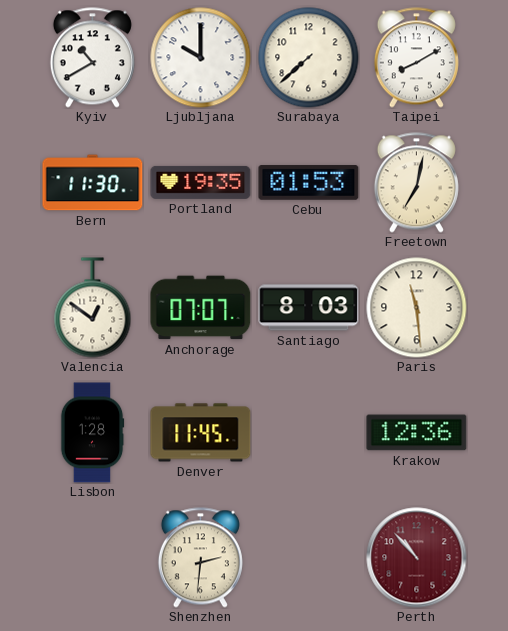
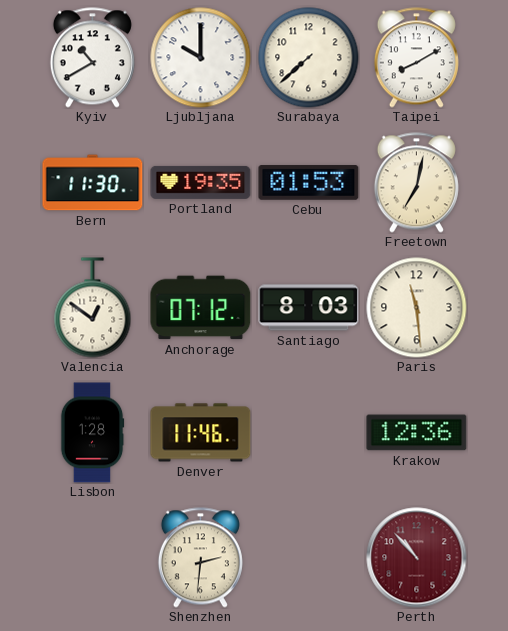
Anchorage: 07:07 -> 07:12 (201, 308)
Denver: 11:45 -> 11:46 (201, 433)
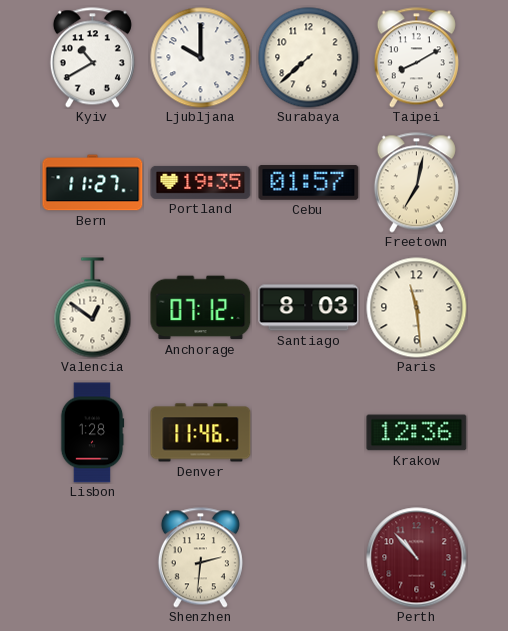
Bern: 11:30 -> 11:27 (93, 183)
Cebu: 01:53 -> 01:57 (309, 183)
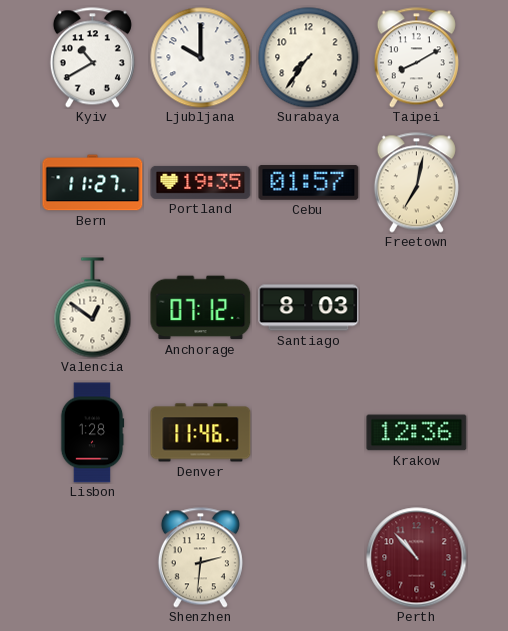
Surabaya: 7:38 -> 7:36 (309, 58)
Paris: 11:29 -> none (417, 308)
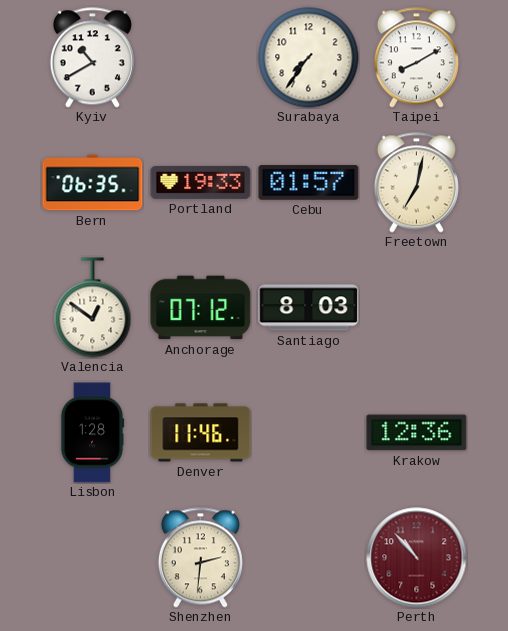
Ljubljana: 10:00 -> none (201, 58)
Bern: 11:27 -> 06:35 (93, 183)
Portland: 19:35 -> 19:33 (201, 182)
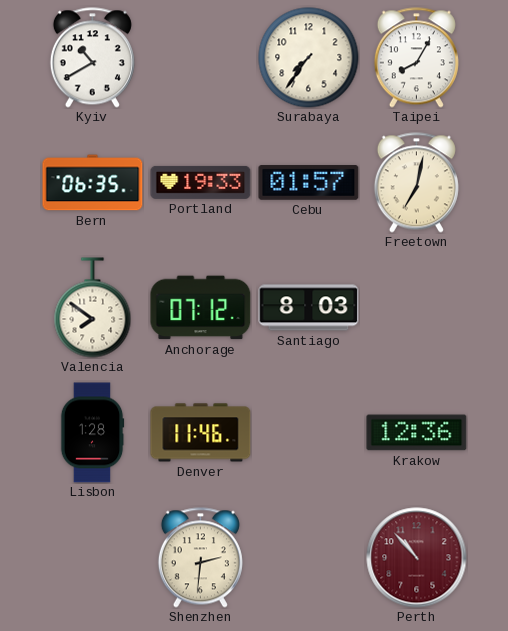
Taipei: 8:10 -> 8:05 (416, 58)
Valencia: 12:51 -> 7:51 (93, 308)
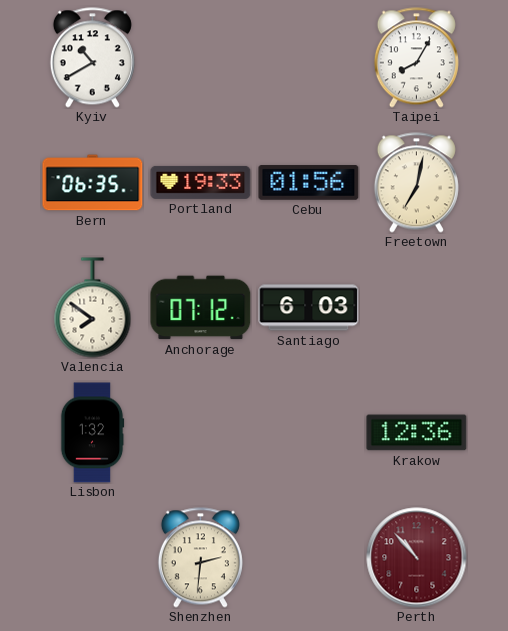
Surabaya: 7:36 -> none (309, 58)
Cebu: 01:57 -> 01:56 (309, 183)
Santiago: 8:03 -> 6:03 (309, 308)
Lisbon: 1:28 -> 1:32 (92, 433)
Denver: 11:46 -> none (201, 433)
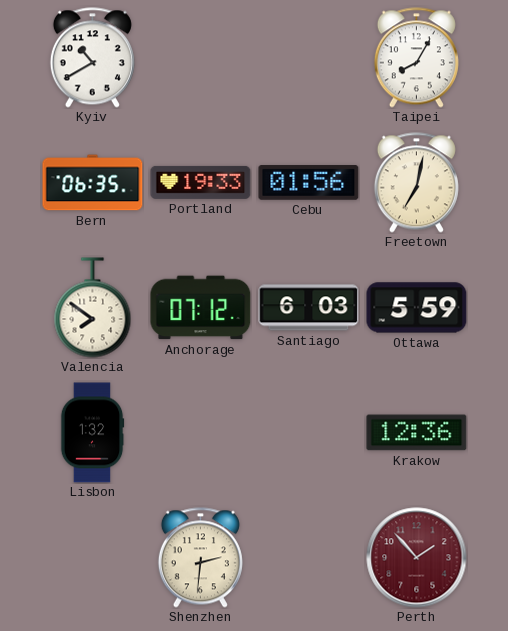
Ottawa: none -> 5:59 (417, 308)
Perth: 10:53 -> 1:53 (417, 558)
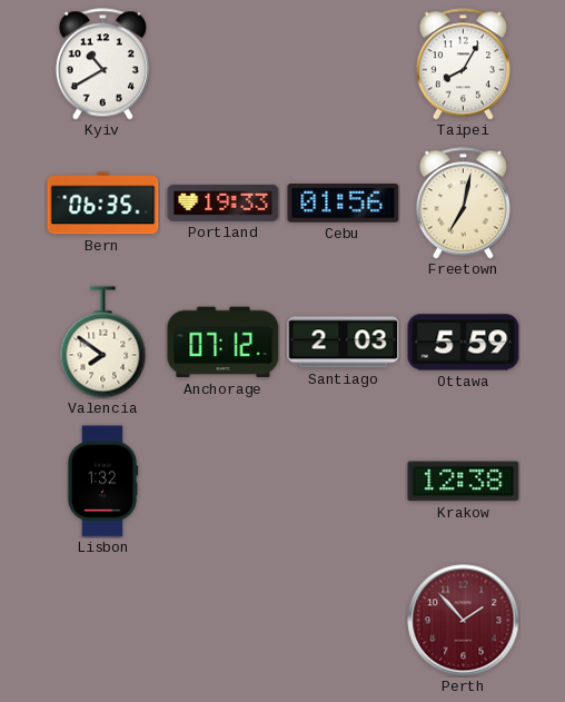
Santiago: 6:03 -> 2:03 (344, 343)
Krakow: 12:36 -> 12:38 (464, 482)
Shenzhen: 2:31 -> none (200, 558)
